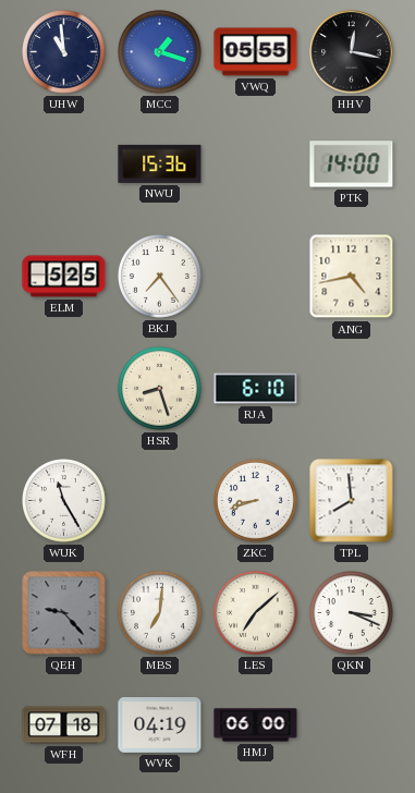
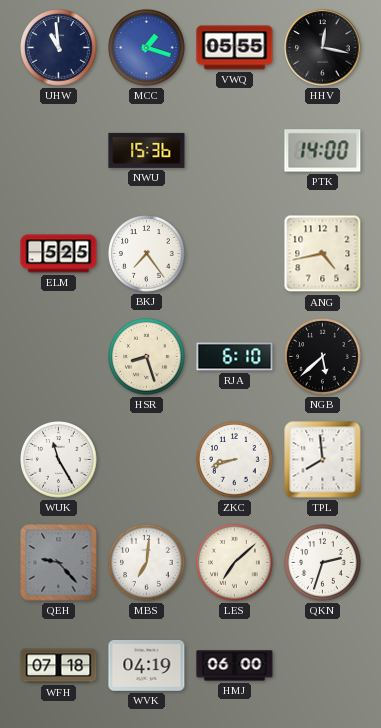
NGB: none -> 5:38 (323, 357)
QKN: 3:19 -> 2:33 (323, 563)
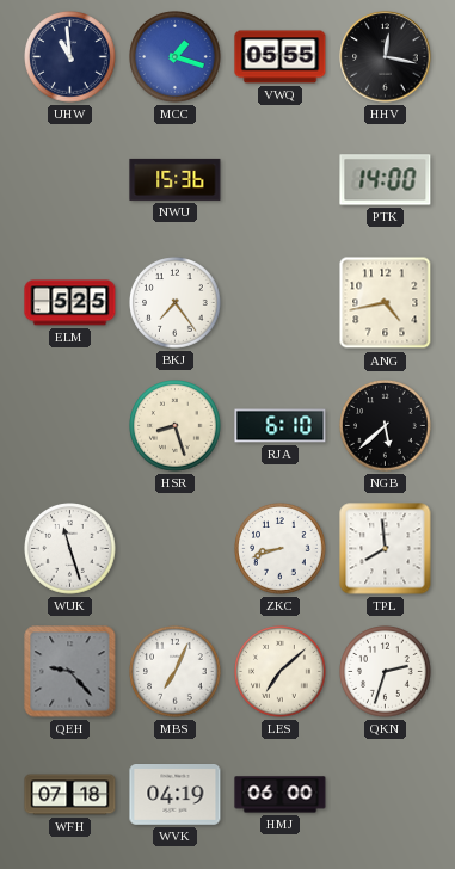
WUK: 11:25 -> 11:27 (70, 549)
MBS: 7:01 -> 7:04 (176, 672)
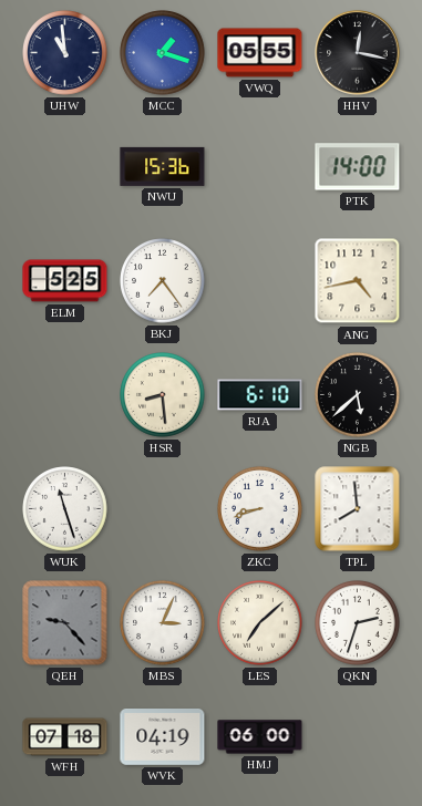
HSR: 8:27 -> 8:29 (163, 395)
MBS: 7:04 -> 3:04 (163, 623)
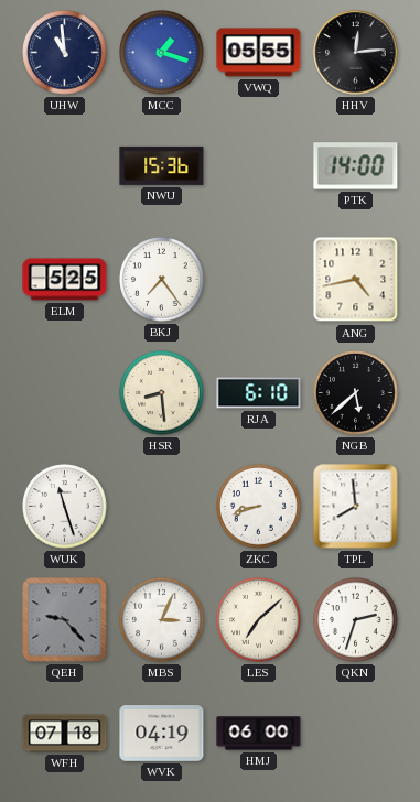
HHV: 12:17 -> 12:14 (356, 53)
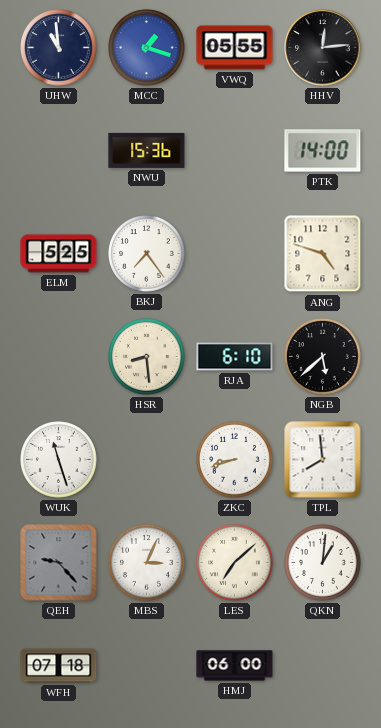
ANG: 4:43 -> 4:48 (323, 254)
QKN: 2:33 -> 1:01 (323, 563)
WVK: 04:19 -> none (162, 734)
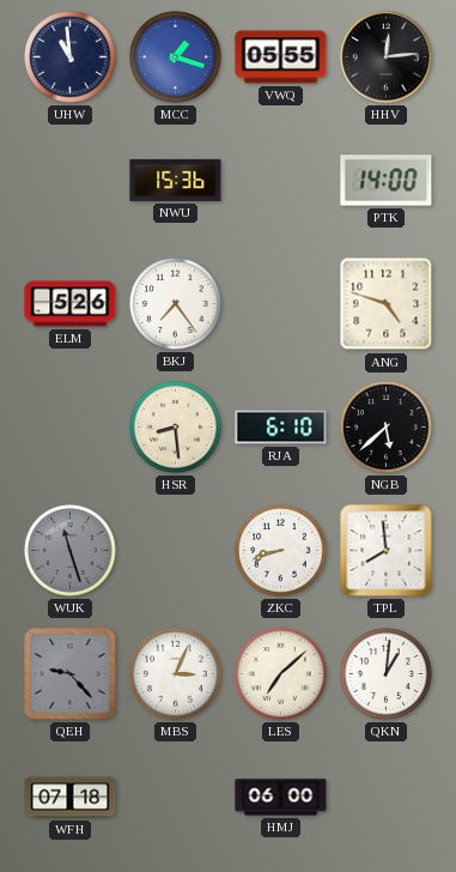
ELM: 5:25 -> 5:26 (71, 304)
WUK dial: white -> grey (71, 551)
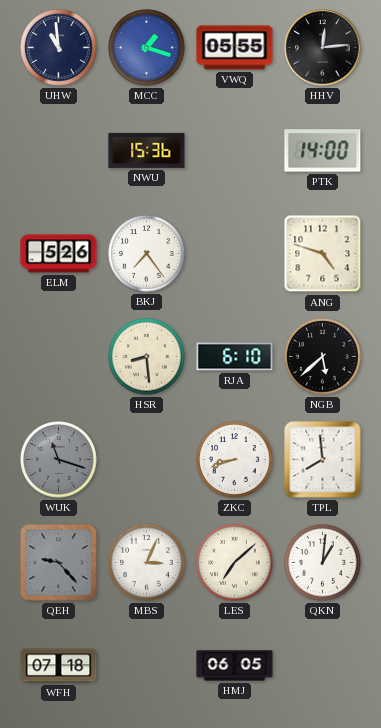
WUK: 11:27 -> 11:18 (59, 460)
HMJ: 06:00 -> 06:05 (235, 666)
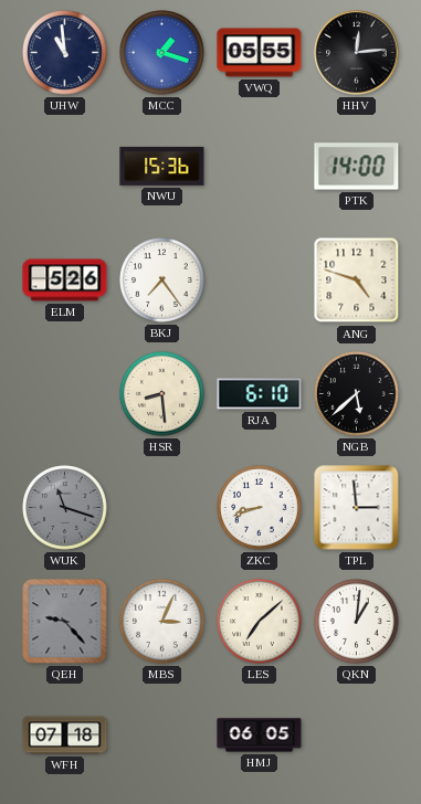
TPL: 7:59 -> 2:59 (357, 508)
